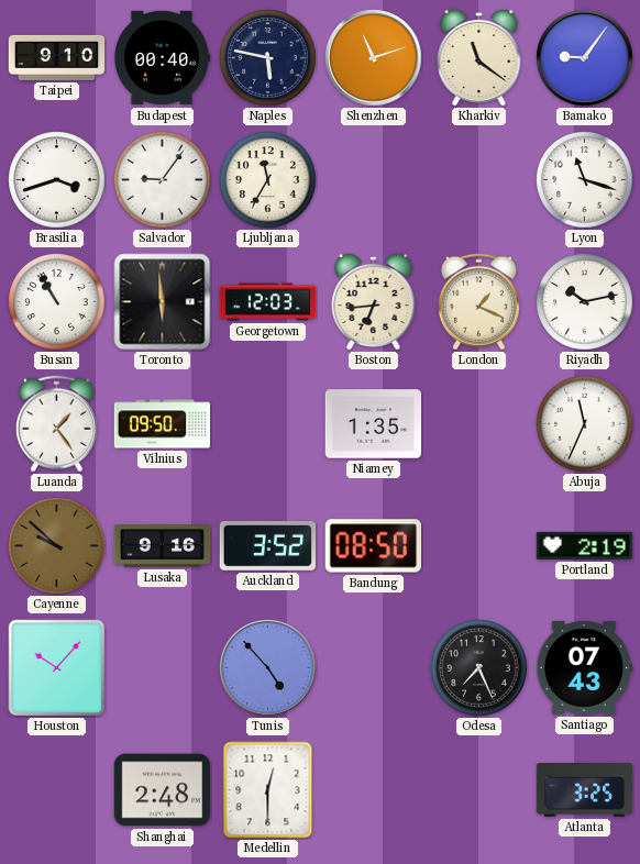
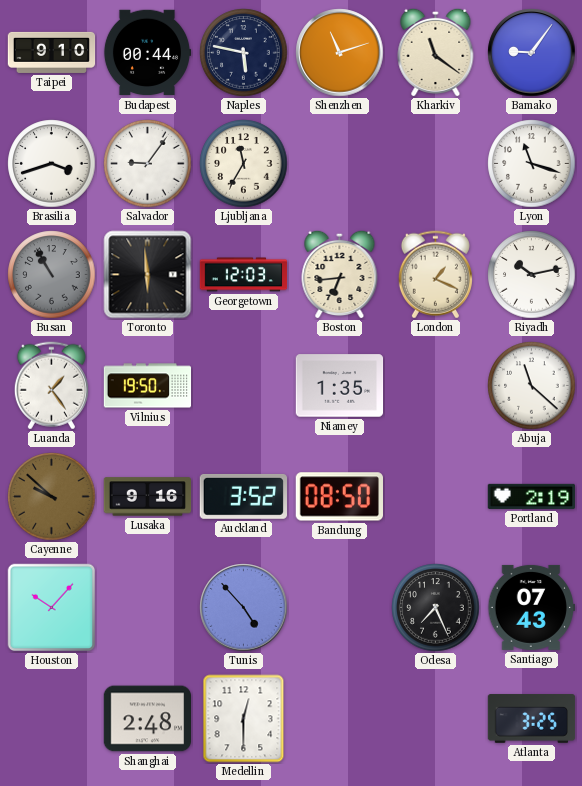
Budapest: 00:40 -> 00:44 (147, 53)
Busan dial: white -> grey (52, 275)
Vilnius: 09:50 -> 19:50 (148, 386)
Abuja: 11:34 -> 11:22 (532, 386)
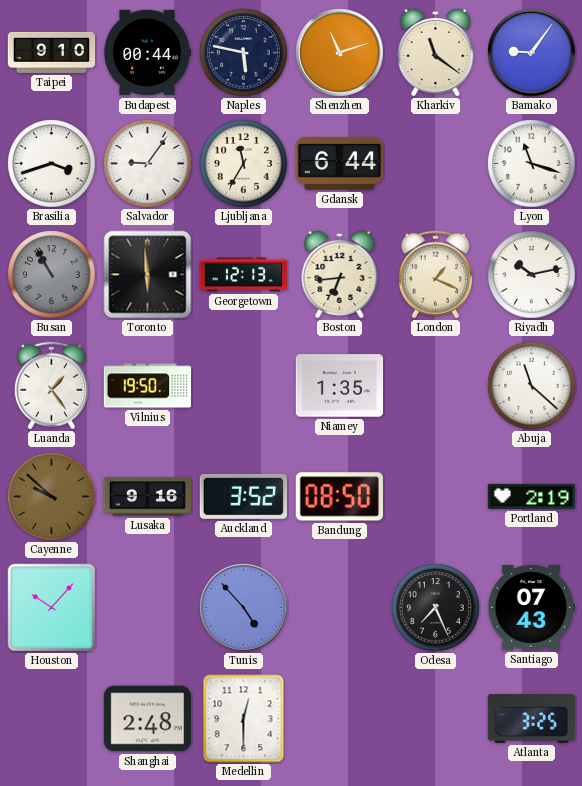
Gdansk: none -> 6:44 (340, 163)
Georgetown: 12:03 -> 12:13 (244, 275)
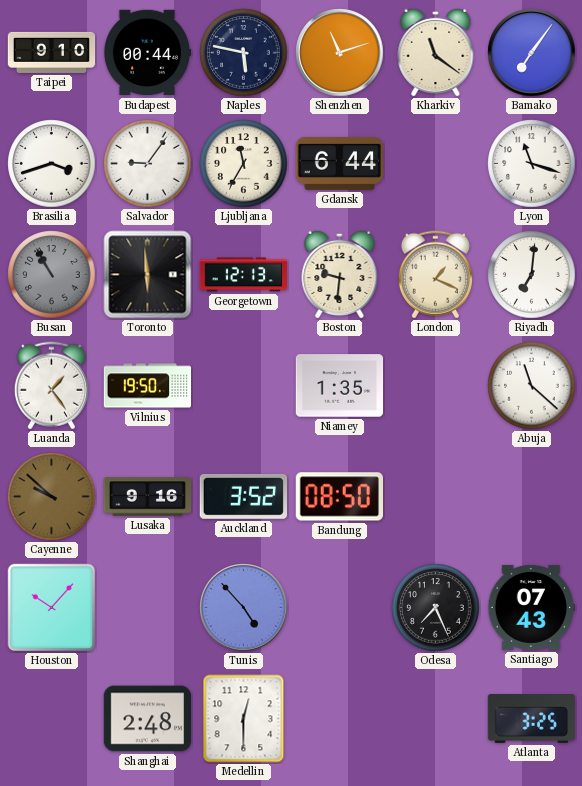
Bamako: 9:06 -> 7:06 (532, 53)
Boston: 6:44 -> 9:31 (340, 274)
Riyadh: 10:13 -> 7:01 (532, 275)
Portland: 2:19 -> none (532, 496)
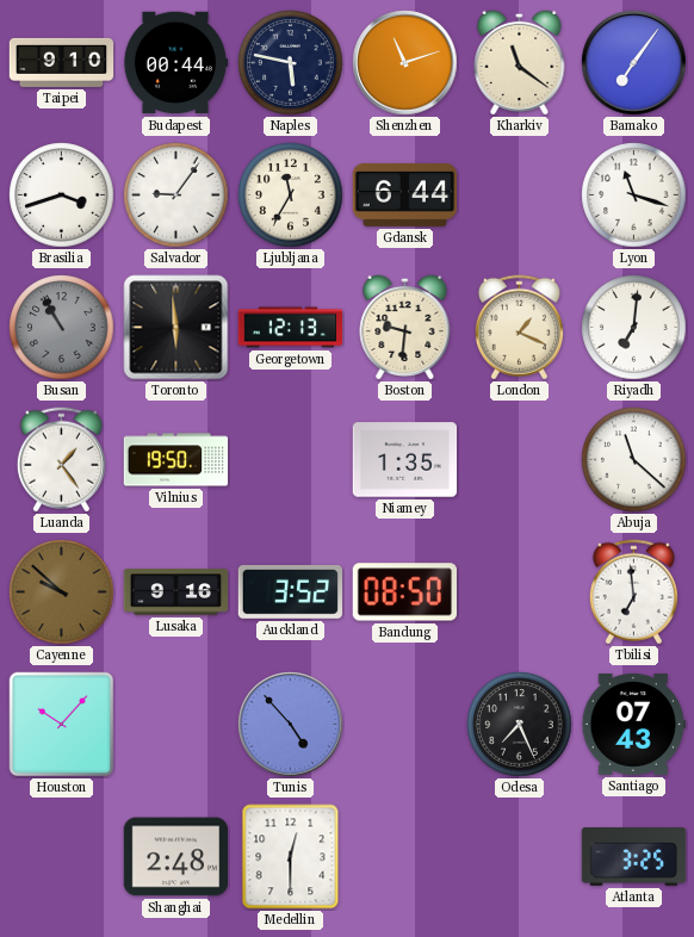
Tbilisi: none -> 6:59 (633, 592)
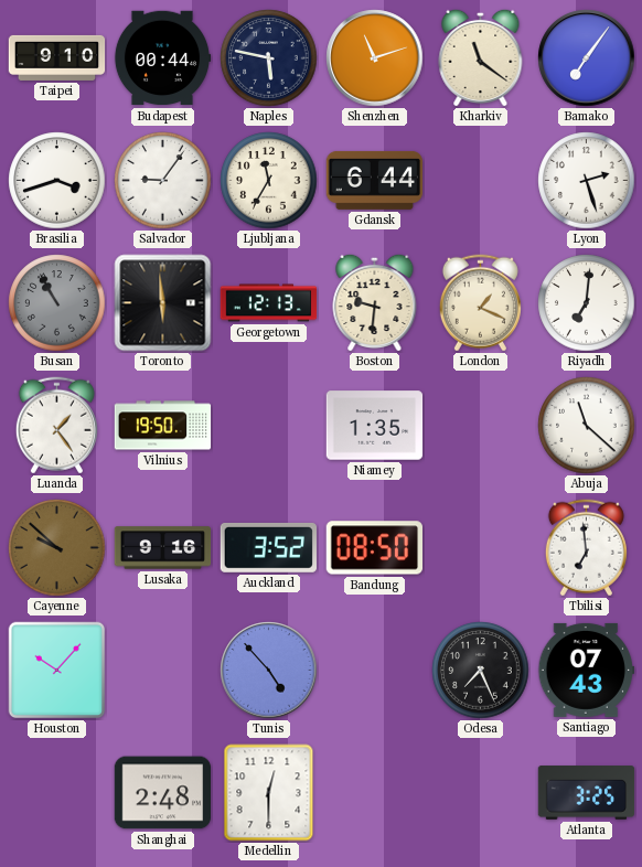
Lyon: 11:18 -> 2:27 (587, 181)
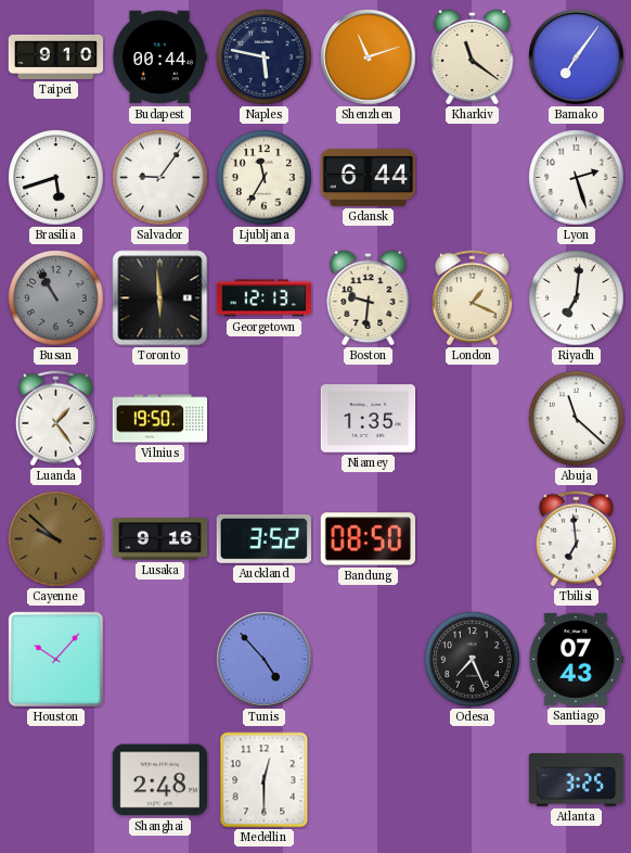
Brasilia: 3:42 -> 5:42 (56, 178)
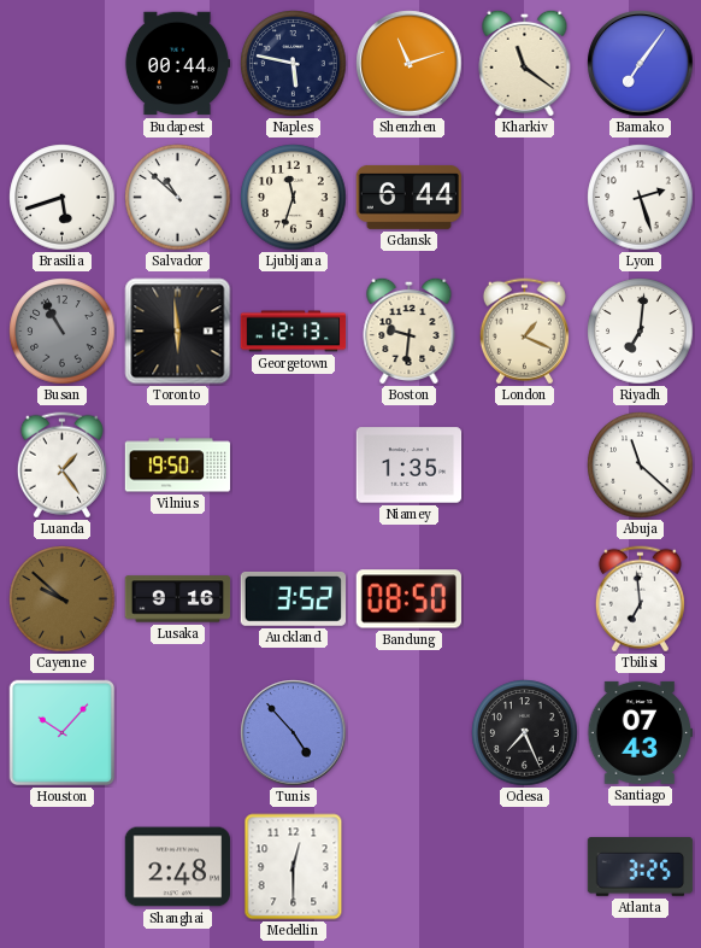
Taipei: 9:10 -> none (56, 56)
Salvador: 9:06 -> 10:52 (178, 198)
Ljubljana: 11:35 -> 11:33 (294, 198)
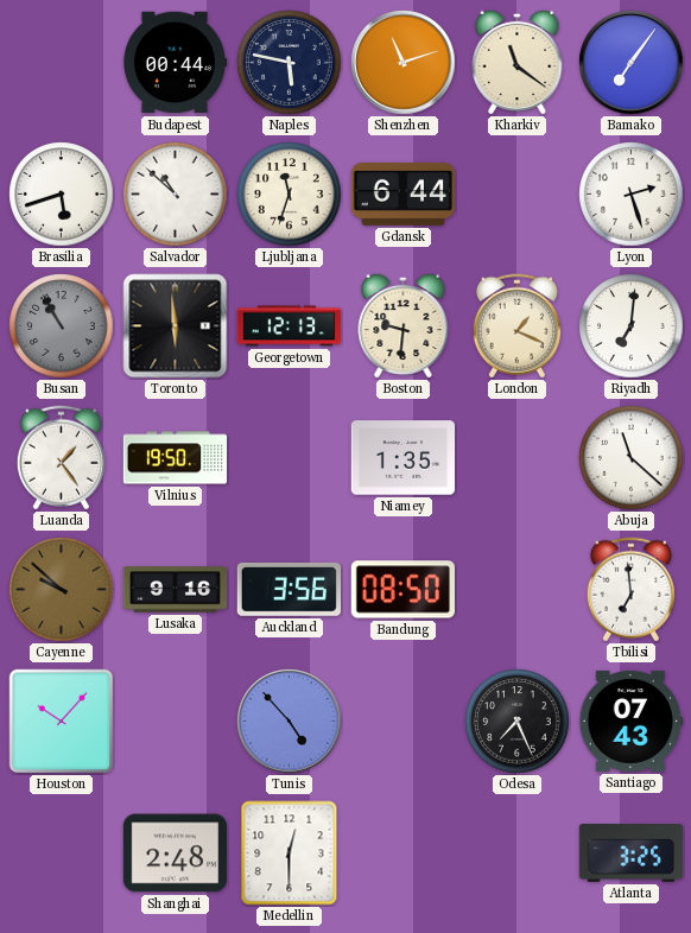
Auckland: 3:52 -> 3:56 (289, 589)
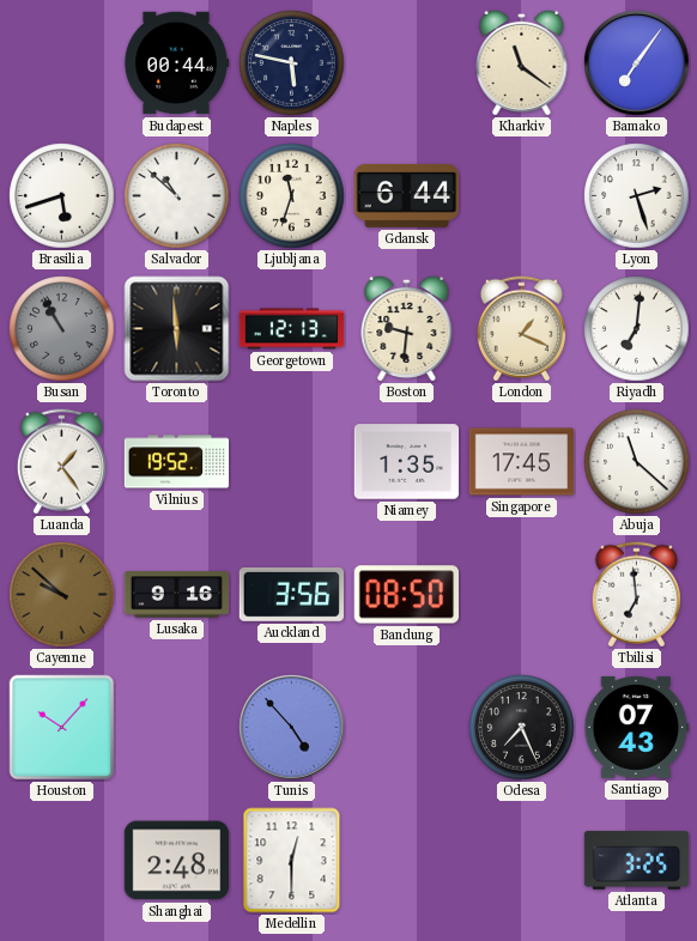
Shenzhen: 11:12 -> none (404, 63)
Vilnius: 19:50 -> 19:52 (177, 462)
Singapore: none -> 17:45 (522, 462)
